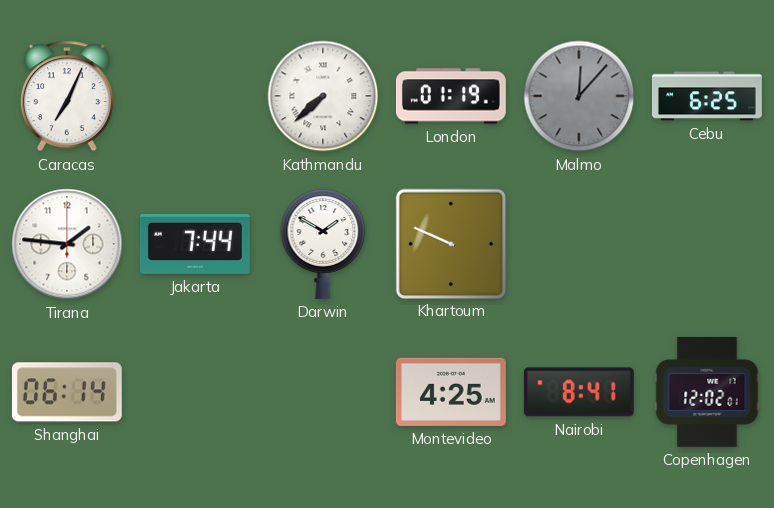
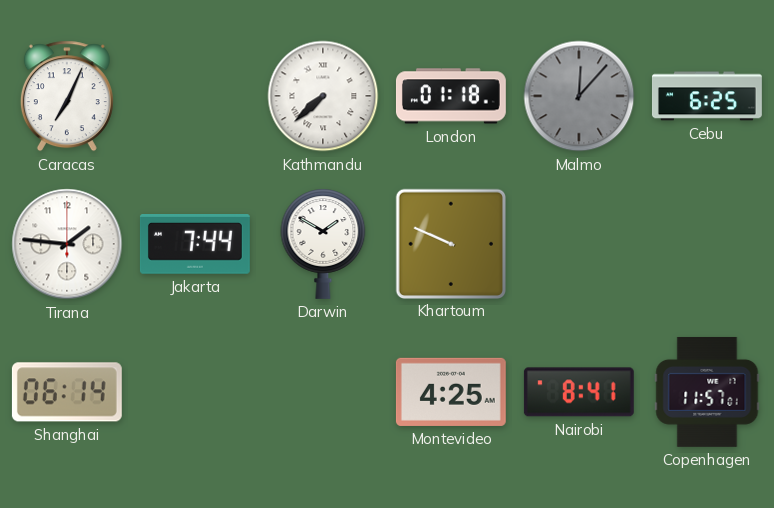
London: 01:19 -> 01:18 (451, 96)
Copenhagen: 12:02 -> 11:57 (707, 392)
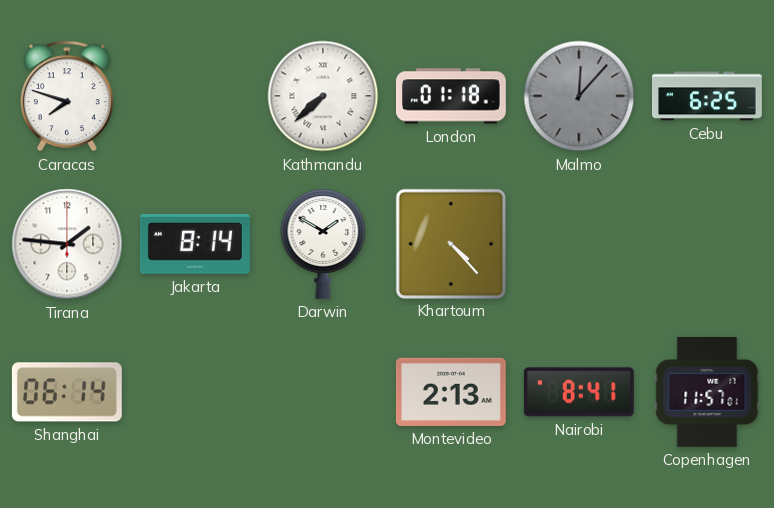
Caracas: 7:04 -> 7:48 (67, 96)
Jakarta: 7:44 -> 8:14 (195, 245)
Khartoum: 9:49 -> 4:23 (450, 243)
Montevideo: 4:25 -> 2:13 (451, 392)
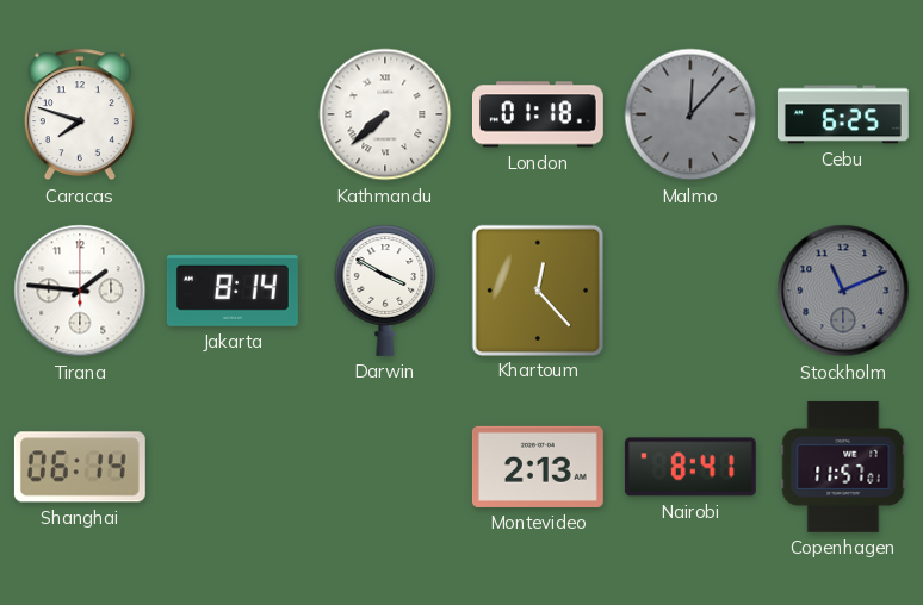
Darwin: 1:50 -> 3:50 (385, 291)
Khartoum: 4:23 -> 12:23 (537, 289)
Stockholm: none -> 11:11 (843, 291)
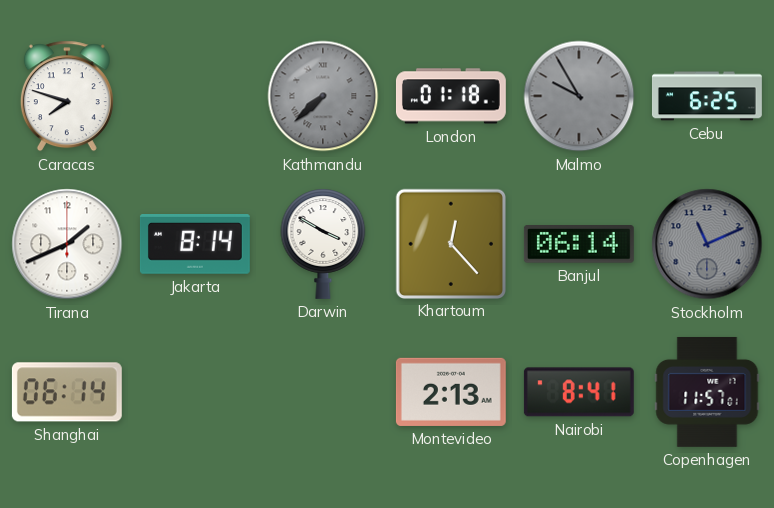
Kathmandu dial: white -> grey (323, 96)
Malmo: 12:07 -> 9:55 (579, 96)
Tirana: 1:46 -> 1:41 (67, 244)
Banjul: none -> 06:14 (579, 245)
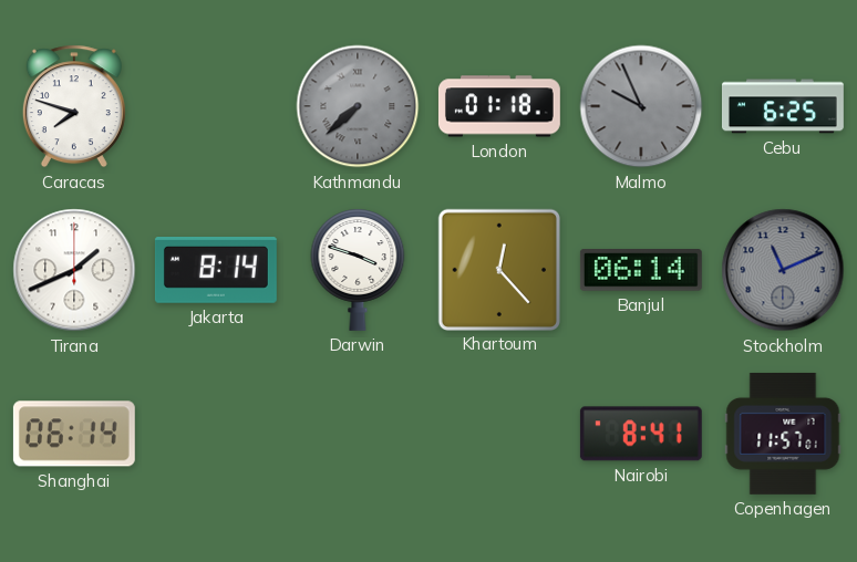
Malmo: 9:55 -> 9:56 (641, 106)
Darwin: 3:50 -> 3:48 (358, 270)
Montevideo: 2:13 -> none (451, 392)
